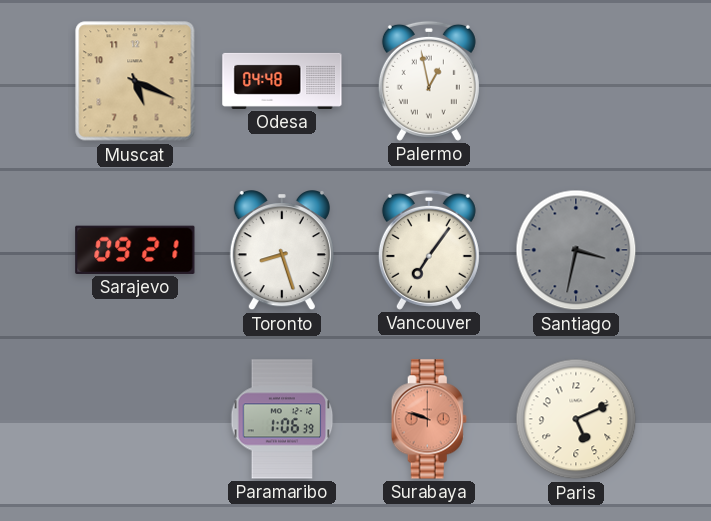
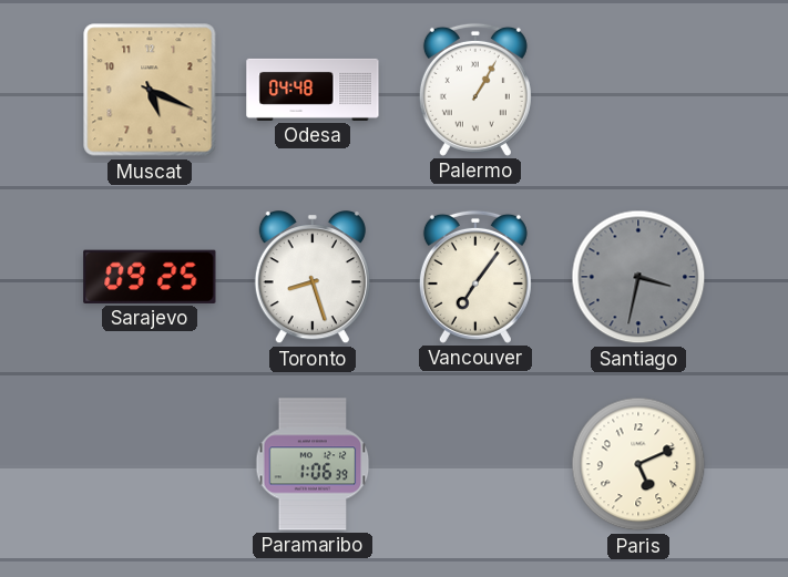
Palermo: 12:58 -> 1:05 (475, 90)
Sarajevo: 09:21 -> 09:25 (150, 277)
Surabaya: 9:48 -> none (429, 419)
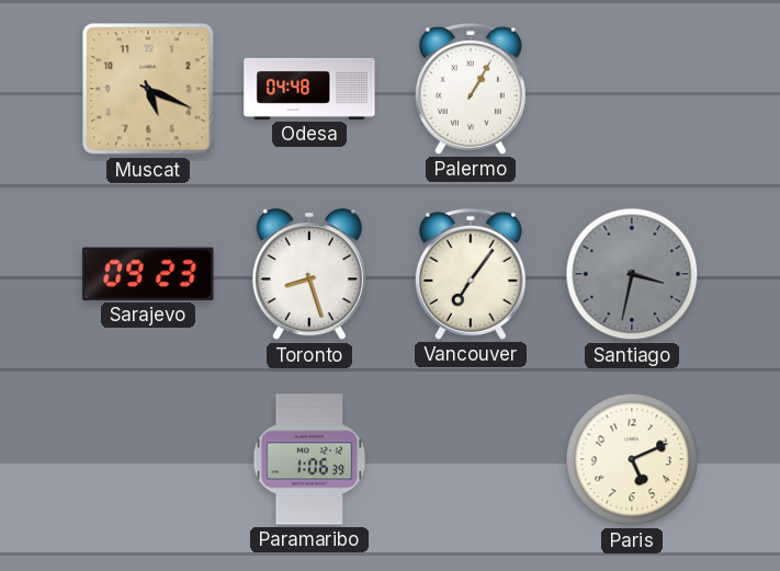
Sarajevo: 09:25 -> 09:23 (148, 274)
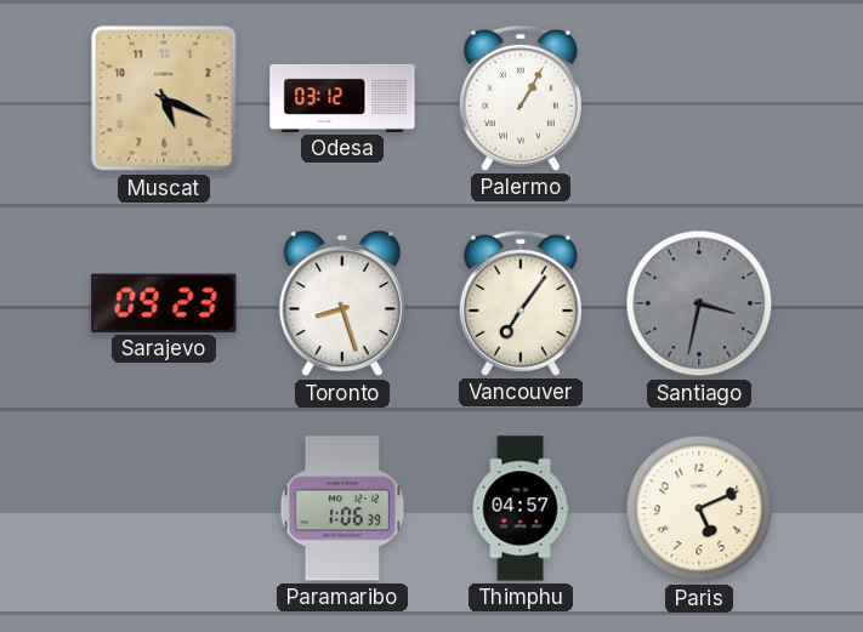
Odesa: 04:48 -> 03:12 (342, 98)
Thimphu: none -> 04:57 (521, 508)
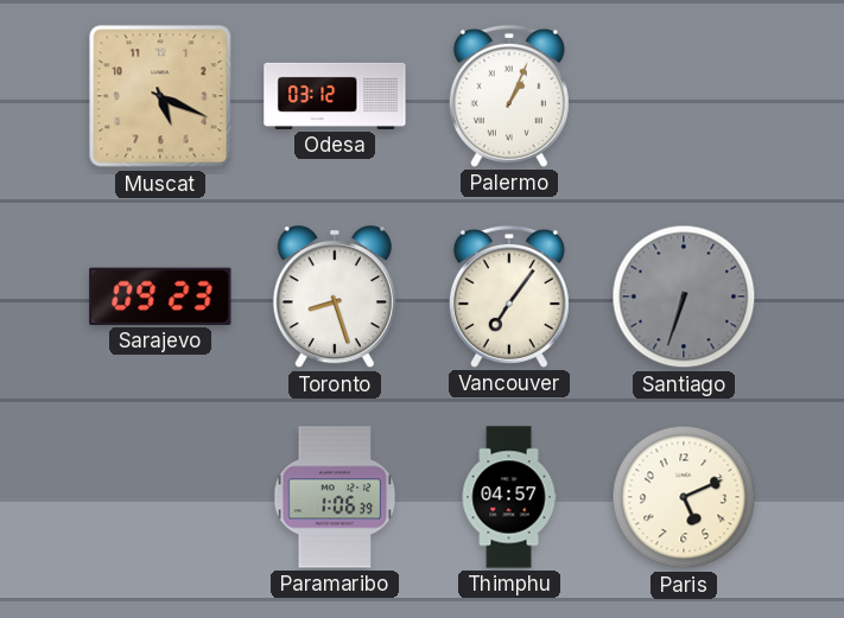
Palermo: 1:05 -> 1:04 (509, 96)
Santiago: 3:32 -> 6:33 (684, 297)
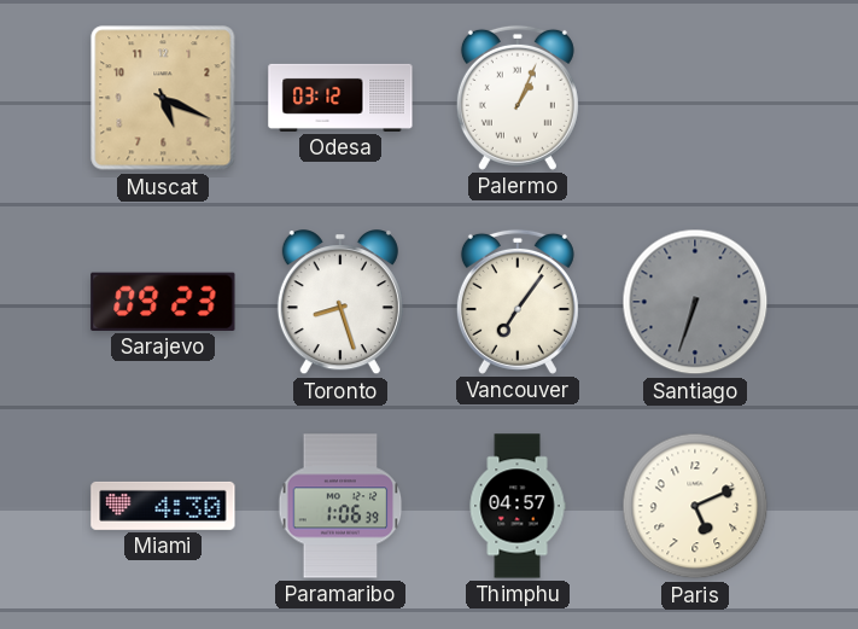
Miami: none -> 4:30 (163, 506)
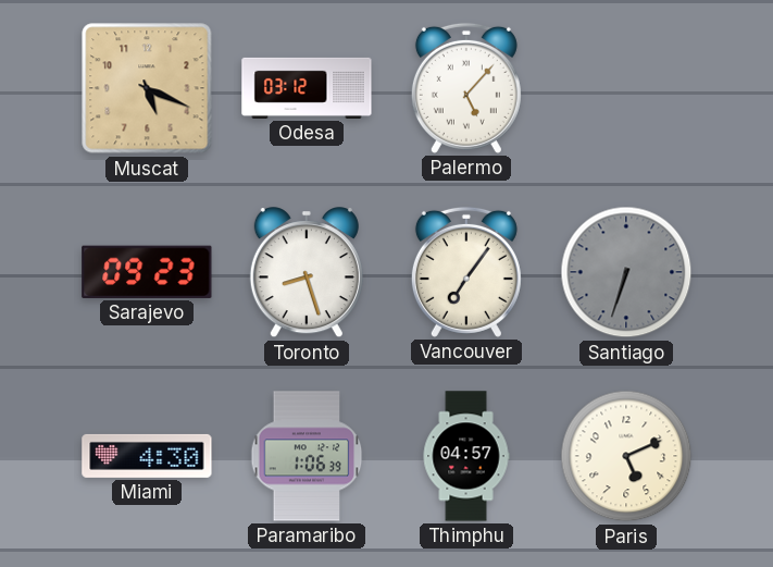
Palermo: 1:04 -> 5:07 (466, 88)
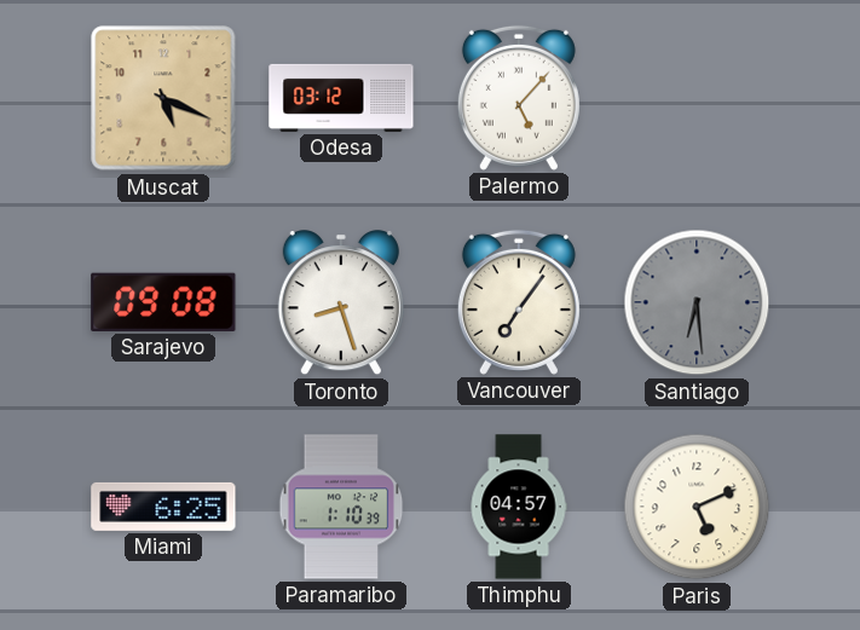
Sarajevo: 09:23 -> 09:08 (163, 302)
Santiago: 6:33 -> 6:29 (697, 302)
Miami: 4:30 -> 6:25 (163, 507)
Paramaribo: 1:06 -> 1:10 (341, 507)
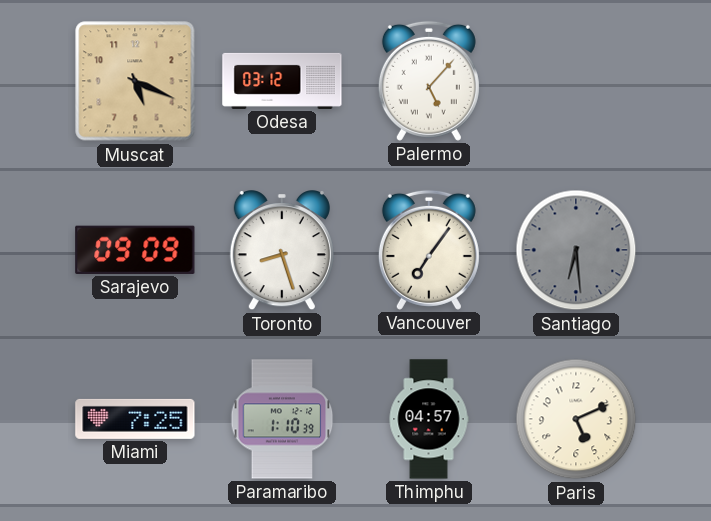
Sarajevo: 09:08 -> 09:09 (135, 250)
Miami: 6:25 -> 7:25 (135, 419)
